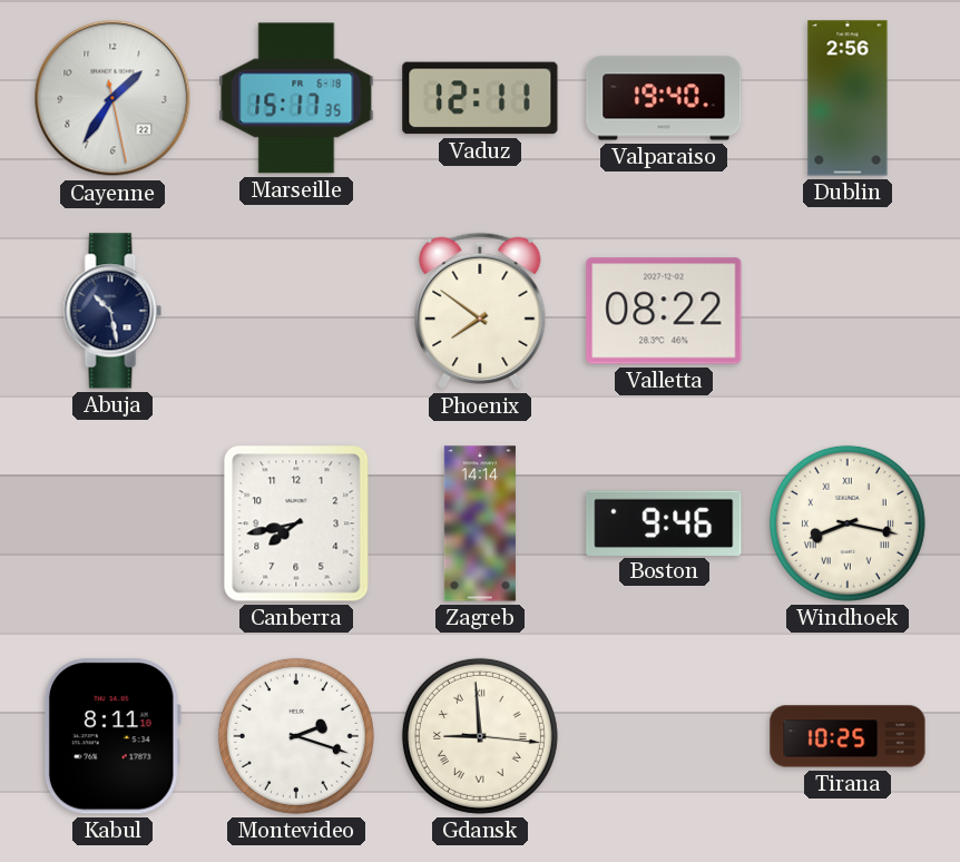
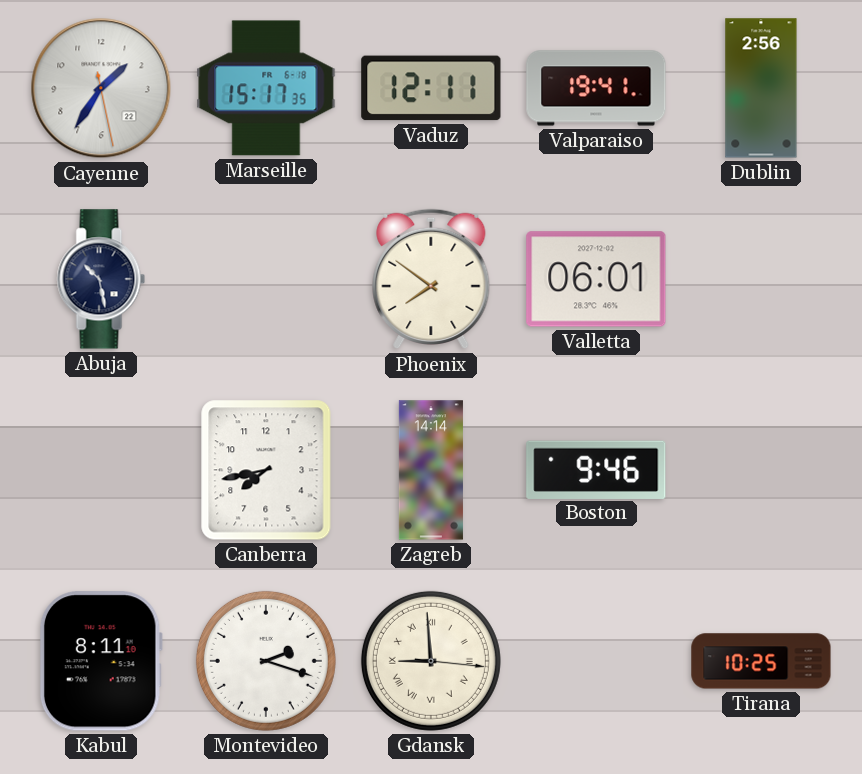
Valparaiso: 19:40 -> 19:41 (596, 88)
Valletta: 08:22 -> 06:01 (596, 279)
Windhoek: 8:17 -> none (848, 523)
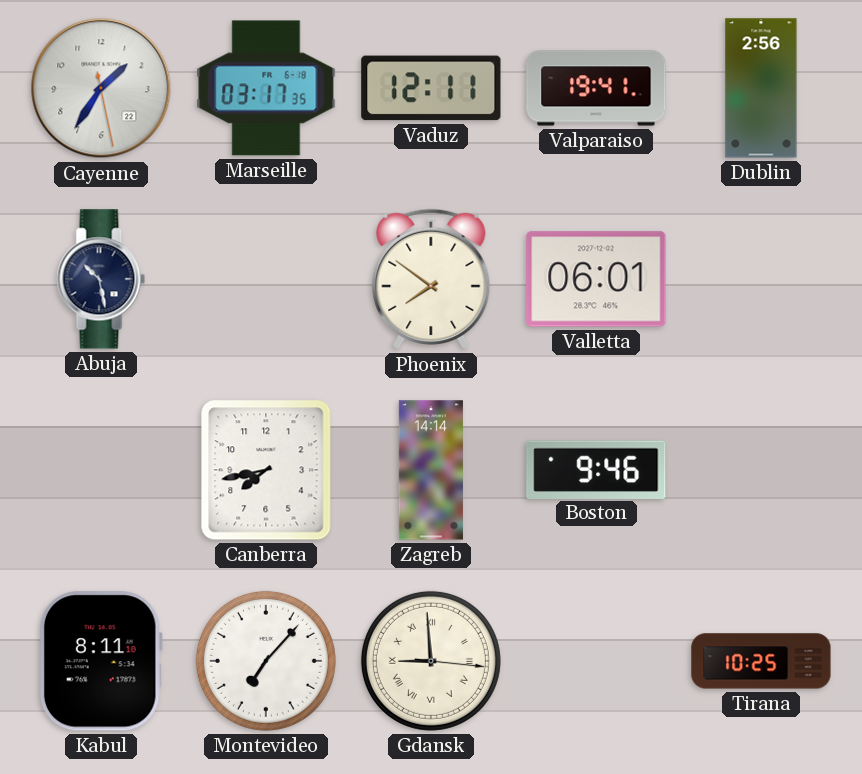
Marseille: 15:17 -> 03:17 (266, 88)
Montevideo: 2:18 -> 7:07 (266, 661)
